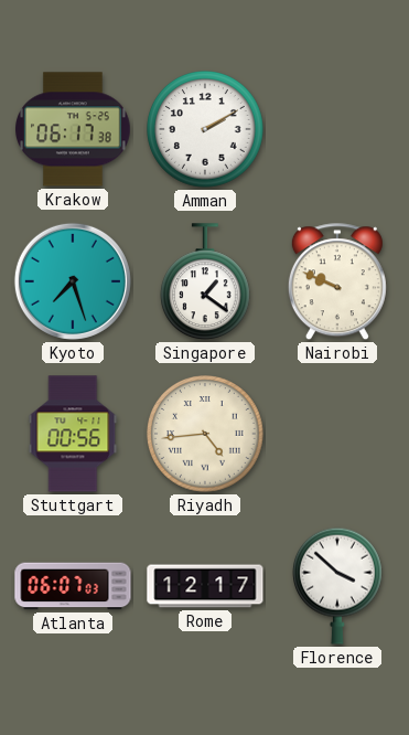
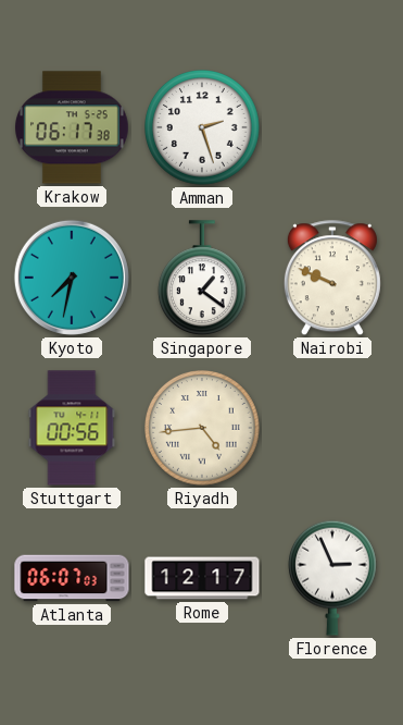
Amman: 2:10 -> 2:27 (202, 127)
Kyoto: 7:27 -> 7:32 (72, 278)
Florence: 3:52 -> 2:56 (333, 578)
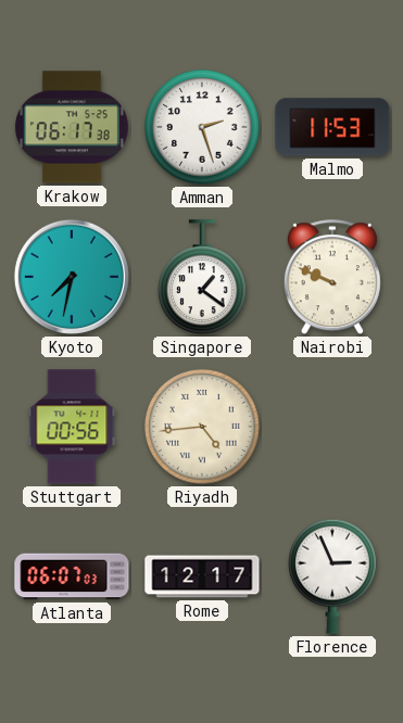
Malmo: none -> 11:53 (332, 127)
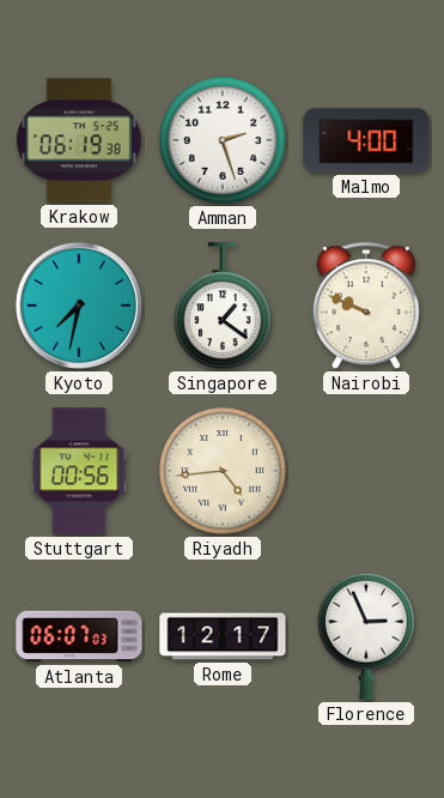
Krakow: 06:17 -> 06:19 (80, 140)
Malmo: 11:53 -> 4:00 (366, 140)
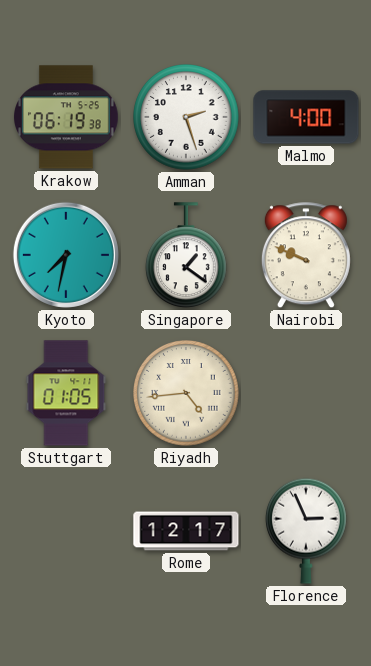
Stuttgart: 00:56 -> 01:05 (66, 393)
Atlanta: 06:07 -> none (79, 636)
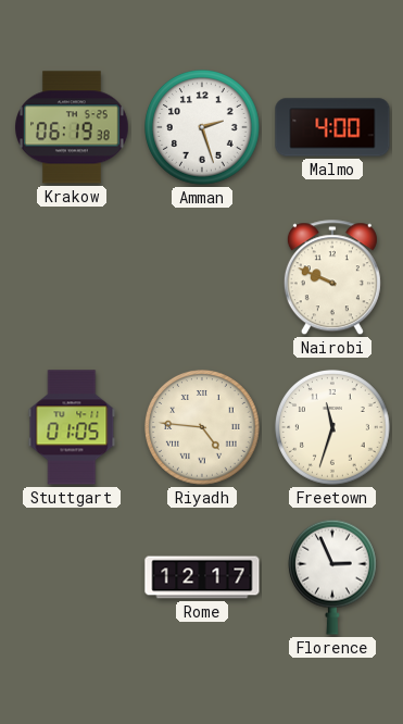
Kyoto: 7:32 -> none (66, 255)
Singapore: 1:21 -> none (187, 256)
Riyadh: 4:44 -> 4:46 (202, 427)
Freetown: none -> 11:33 (332, 427)
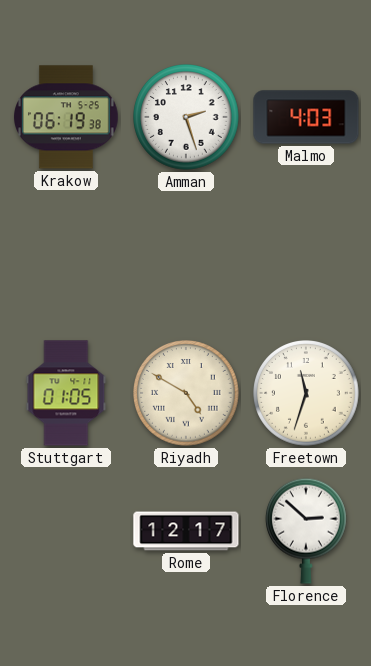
Malmo: 4:00 -> 4:03 (306, 117)
Nairobi: 9:49 -> none (332, 278)
Riyadh: 4:46 -> 4:50 (186, 393)
Florence: 2:56 -> 2:52 (307, 531)
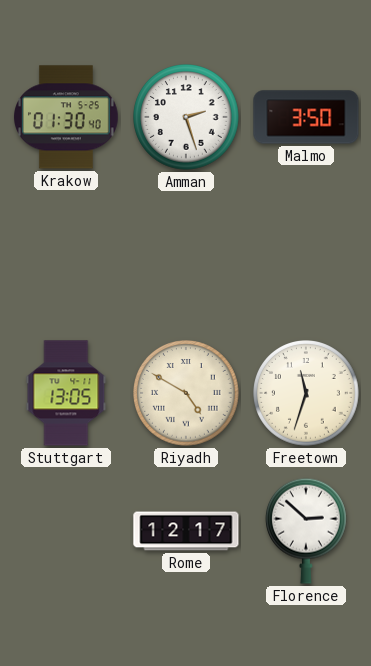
Krakow: 06:19 -> 01:30 (67, 117)
Malmo: 4:03 -> 3:50 (306, 117)
Stuttgart: 01:05 -> 13:05 (66, 393)
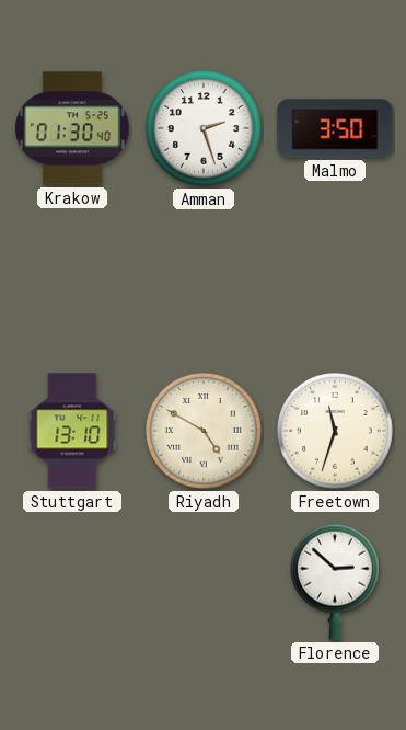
Stuttgart: 13:05 -> 13:10 (72, 431)
Rome: 12:17 -> none (186, 531)
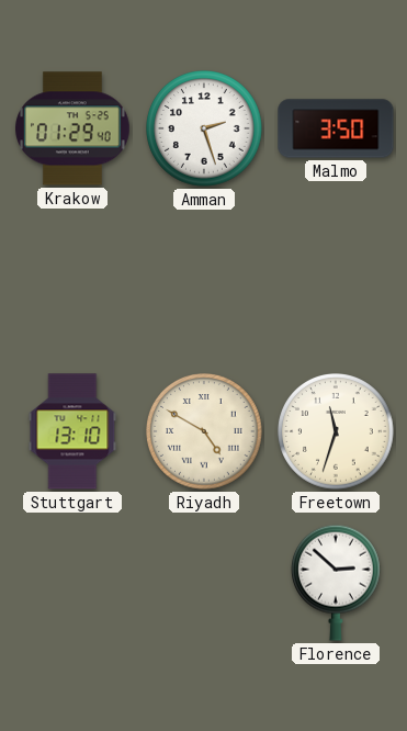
Krakow: 01:30 -> 01:29 (74, 128)
